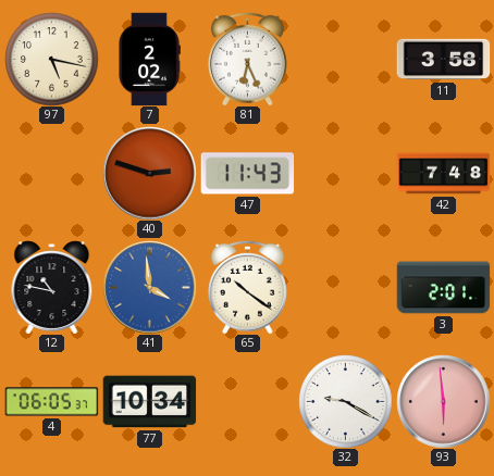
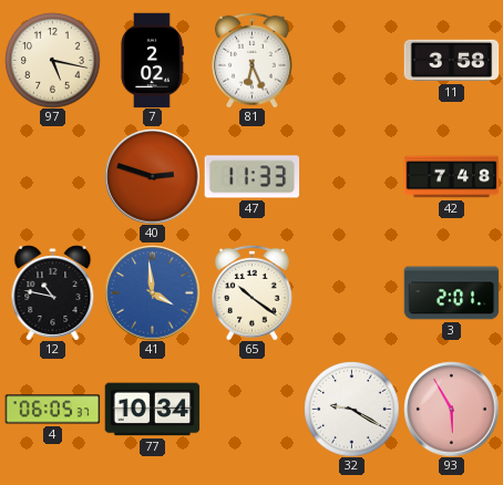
47: 11:43 -> 11:33 (251, 177)
93: 5:59 -> 5:55 (451, 409)
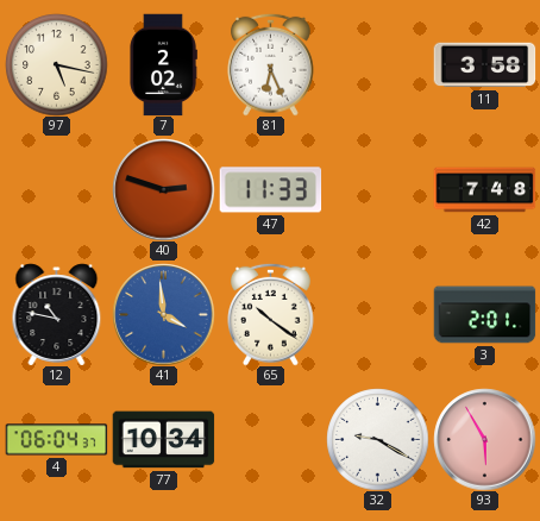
4: 06:05 -> 06:04 (56, 440)
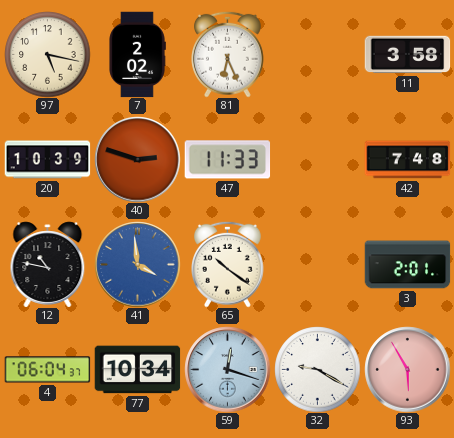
20: none -> 10:39 (47, 160)
59: none -> 12:18 (227, 369)
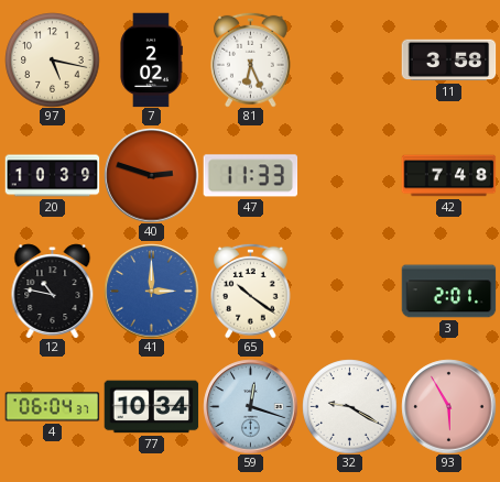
41: 3:59 -> 3:00 (151, 291)
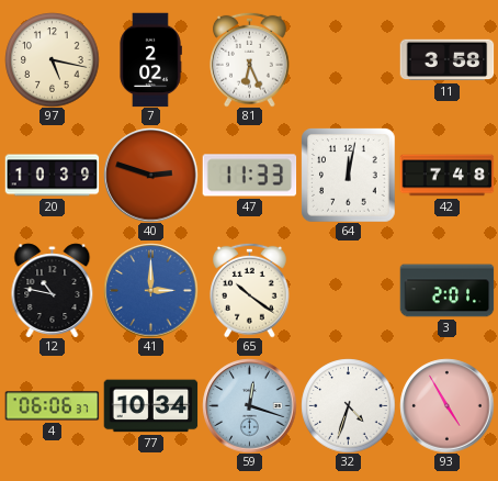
64: none -> 12:02 (348, 175)
4: 06:04 -> 06:06 (52, 406)
32: 9:20 -> 4:33 (348, 405)
93: 5:55 -> 4:55 (446, 405)
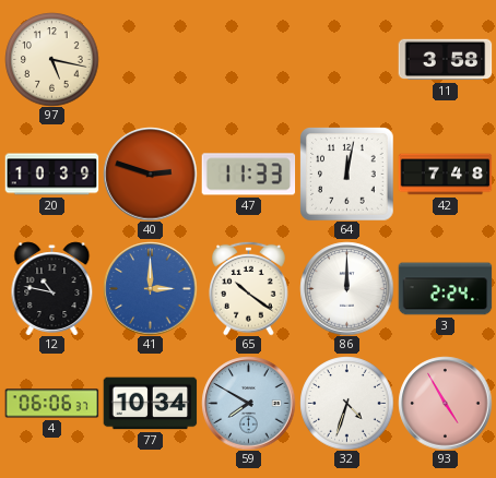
7: 2:02 -> none (150, 59)
81: 6:26 -> none (250, 59)
86: none -> 12:00 (346, 288)
3: 2:01 -> 2:24 (445, 289)
59: 12:18 -> 7:50 (248, 403)
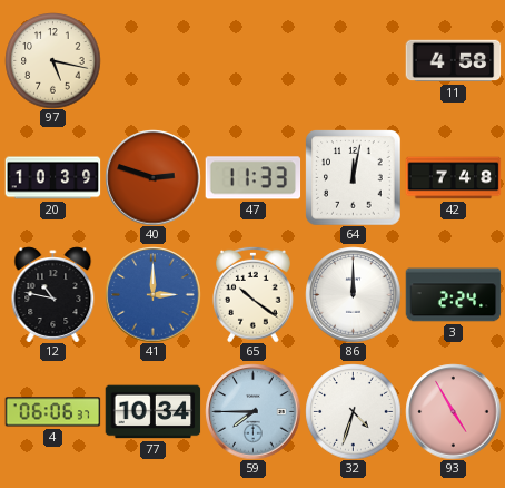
11: 3:58 -> 4:58 (453, 61)
59: 7:50 -> 7:45 (253, 411)
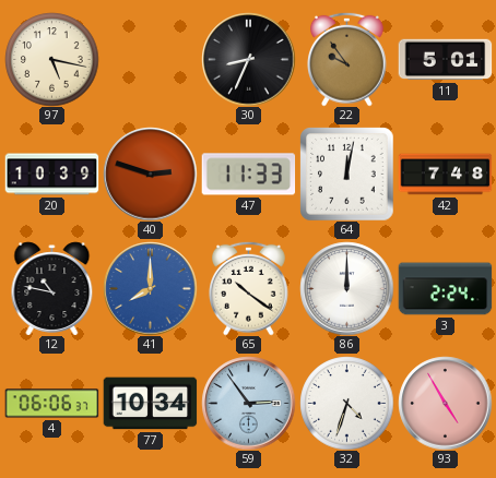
30: none -> 8:34 (248, 59)
22: none -> 9:54 (347, 59)
11: 4:58 -> 5:01 (445, 60)
41: 3:00 -> 8:00 (150, 288)
59: 7:45 -> 2:54 (248, 403)
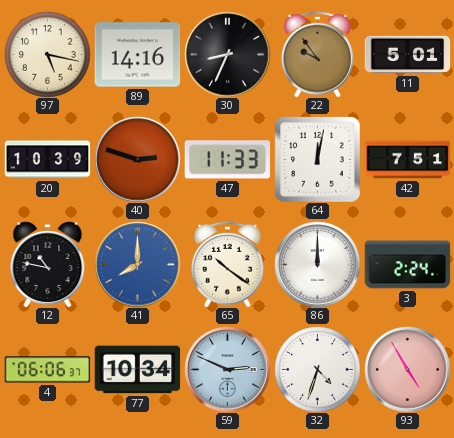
89: none -> 14:16 (137, 55)
42: 7:48 -> 7:51 (407, 160)
59: 2:54 -> 2:49 (227, 369)
